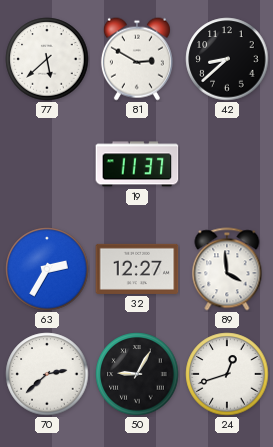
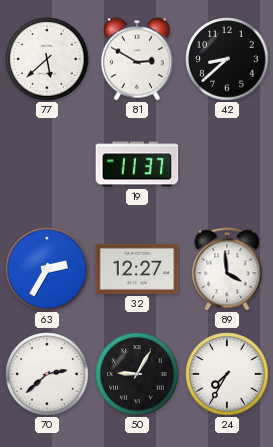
24: 12:42 -> 7:35 (227, 374)
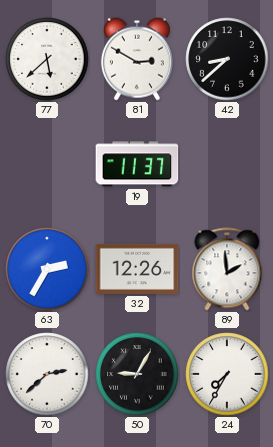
32: 12:27 -> 12:26 (137, 269)
89: 3:59 -> 1:59 (227, 269)
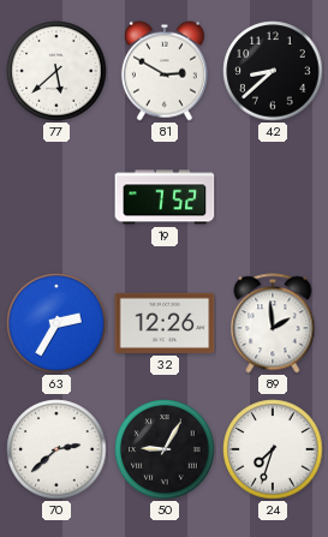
19: 11:37 -> 7:52 (165, 197)
24: 7:35 -> 7:33 (273, 449)
